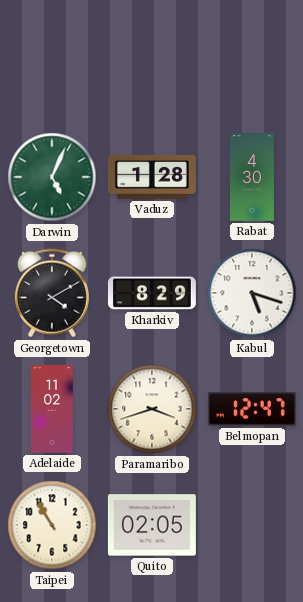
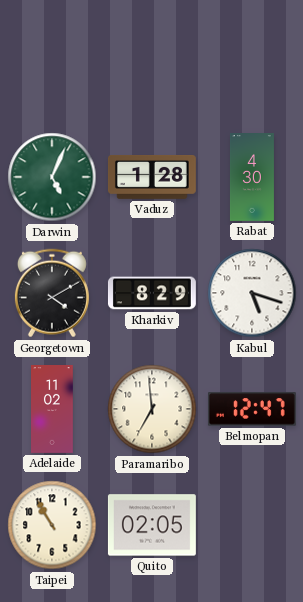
Paramaribo: 3:42 -> 6:59 (152, 409)
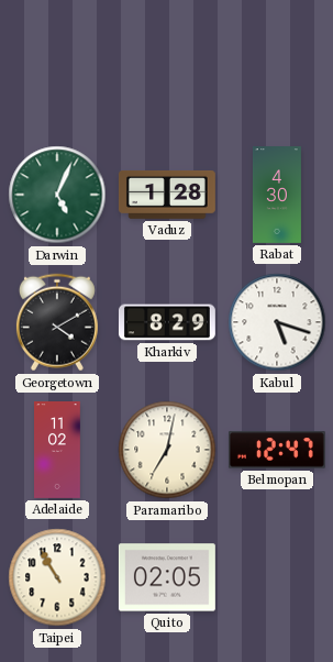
Paramaribo: 6:59 -> 7:02 (167, 450)
